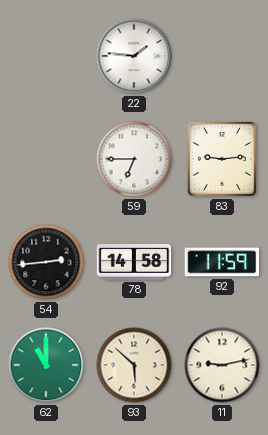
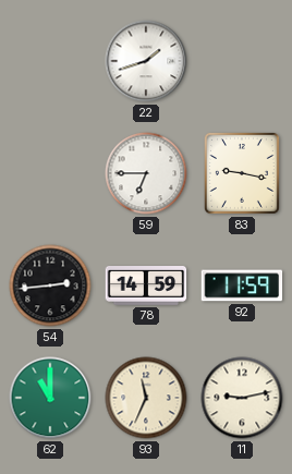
22: 1:46 -> 1:42 (146, 61)
83: 9:14 -> 9:17 (242, 173)
78: 14:58 -> 14:59 (146, 287)
93: 5:52 -> 11:34 (146, 398)
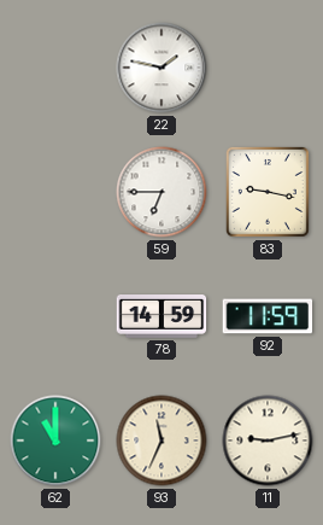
22: 1:42 -> 1:47 (161, 68)
54: 2:44 -> none (50, 285)
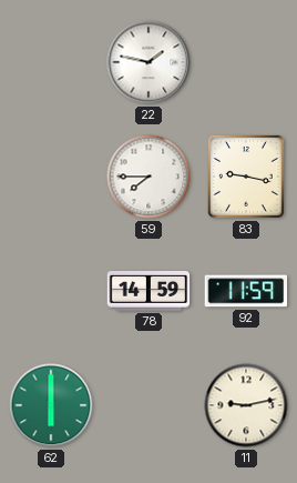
59: 6:45 -> 7:45 (148, 177)
62: 11:00 -> 6:00 (51, 405)
93: 11:34 -> none (161, 441)
